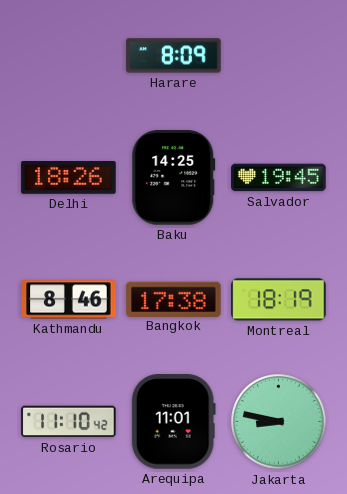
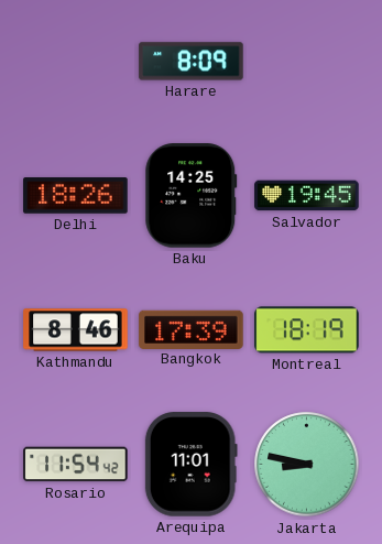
Bangkok: 17:38 -> 17:39 (192, 329)
Rosario: 11:10 -> 11:54 (76, 465)
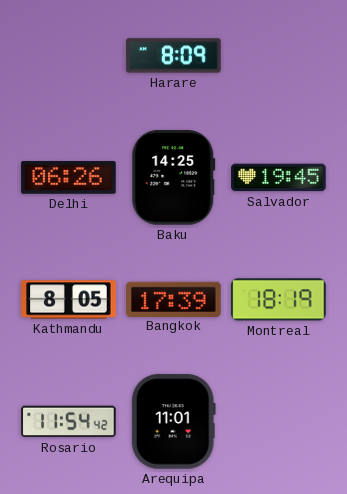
Delhi: 18:26 -> 06:26 (69, 178)
Kathmandu: 8:46 -> 8:05 (69, 300)
Jakarta: 8:47 -> none (307, 465)
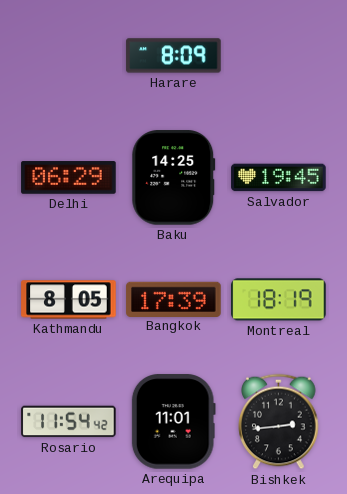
Delhi: 06:26 -> 06:29 (69, 178)
Bishkek: none -> 2:44 (279, 422)
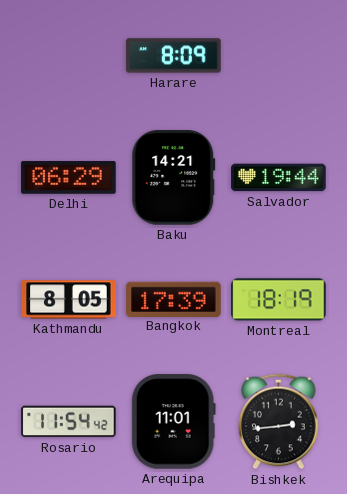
Baku: 14:25 -> 14:21 (174, 178)
Salvador: 19:45 -> 19:44 (279, 178)
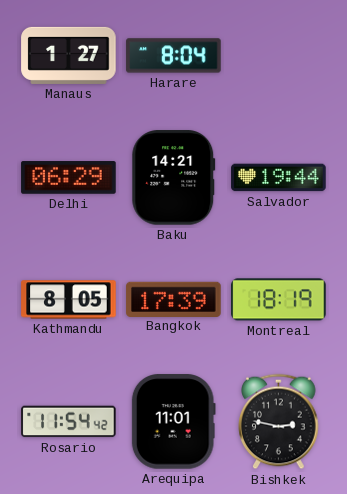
Manaus: none -> 1:27 (69, 55)
Harare: 8:09 -> 8:04 (174, 56)
Bishkek: 2:44 -> 2:47 (279, 422)
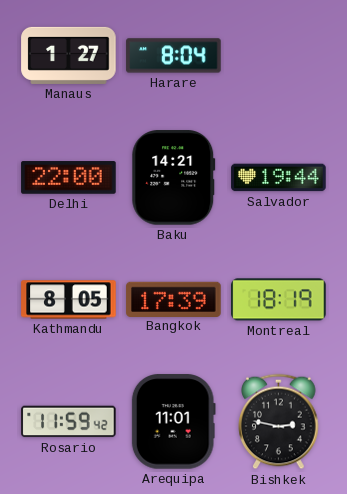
Delhi: 06:29 -> 22:00 (69, 178)
Rosario: 11:54 -> 11:59 (69, 422)
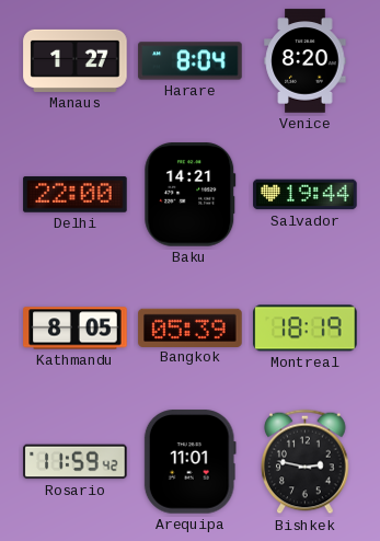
Venice: none -> 8:20 (306, 61)
Bangkok: 17:39 -> 05:39 (191, 327)
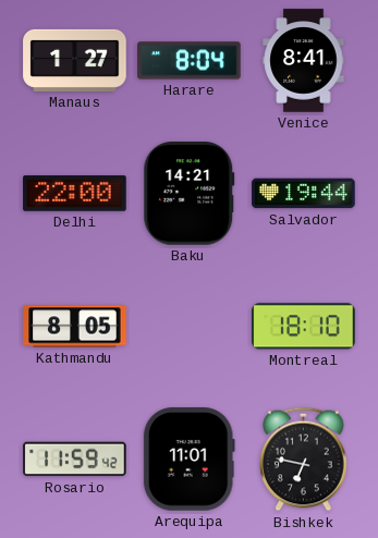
Venice: 8:20 -> 8:41 (304, 61)
Bangkok: 05:39 -> none (191, 327)
Montreal: 18:19 -> 18:10 (304, 327)
Bishkek: 2:47 -> 6:47 (304, 460)
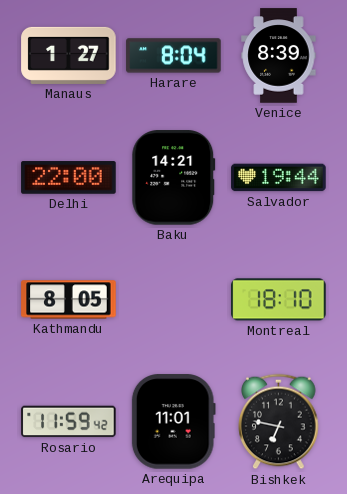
Venice: 8:41 -> 8:39 (279, 56)
